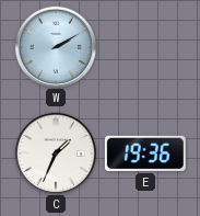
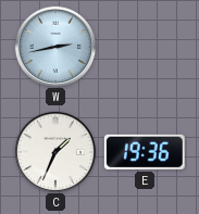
W: 2:10 -> 2:43 (54, 46)
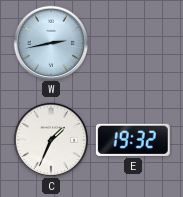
E: 19:36 -> 19:32 (133, 140)
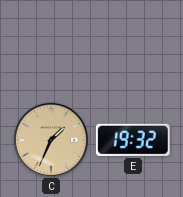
W: 2:43 -> none (50, 42)
C dial: white -> champagne (50, 139)
